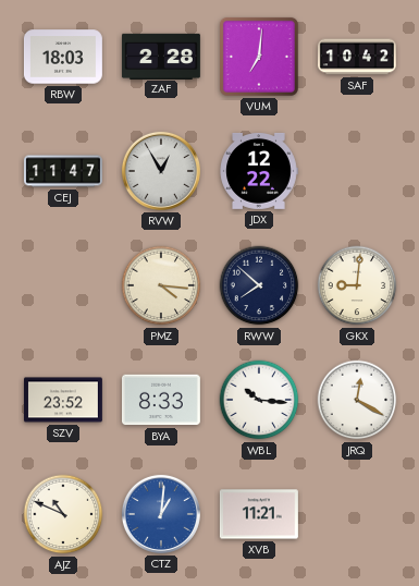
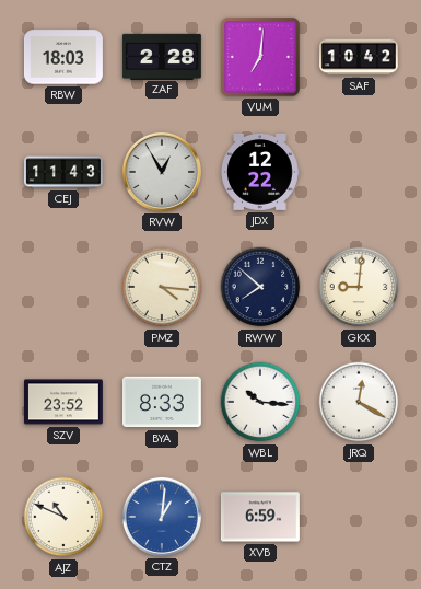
CEJ: 11:47 -> 11:43 (63, 172)
XVB: 11:21 -> 6:59 (260, 517)
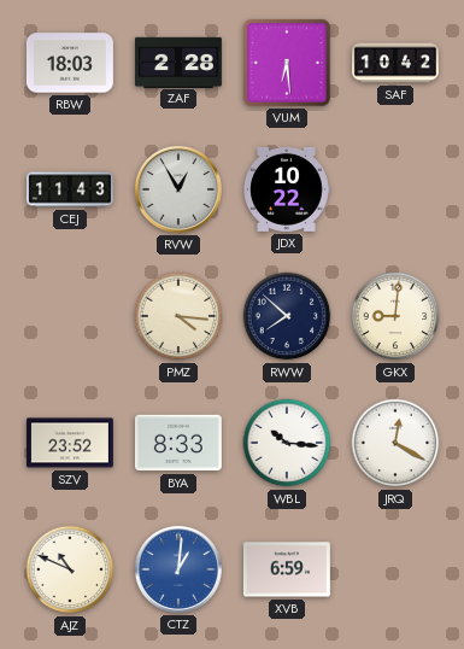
VUM: 7:01 -> 6:29 (287, 63)
JDX: 12:22 -> 10:22 (287, 189)
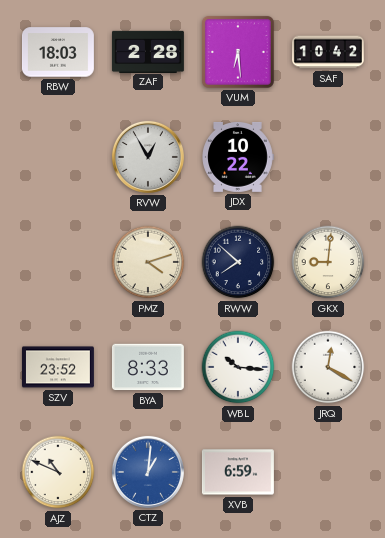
CEJ: 11:43 -> none (70, 189)
PMZ: 4:16 -> 4:12 (148, 262)
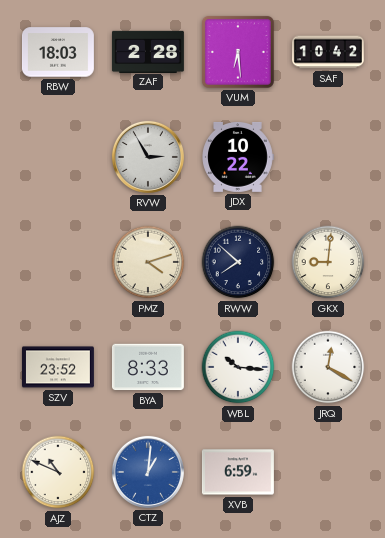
RVW: 12:55 -> 2:55 (148, 157)
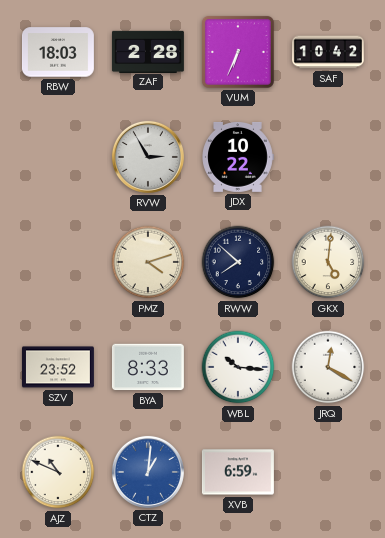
VUM: 6:29 -> 6:34 (238, 52)
GKX: 9:01 -> 5:01 (328, 262)
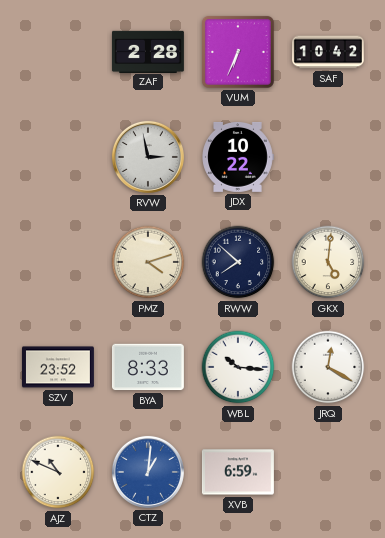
RBW: 18:03 -> none (58, 52)
RVW: 2:55 -> 2:58 (148, 157)
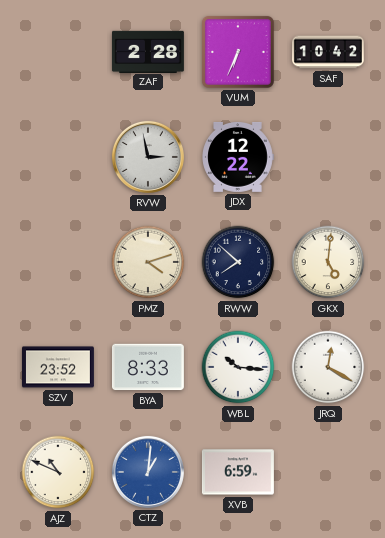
JDX: 10:22 -> 12:22 (238, 157)
